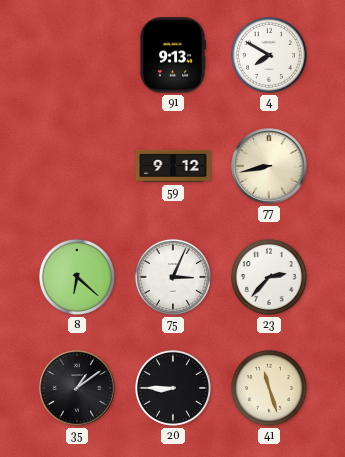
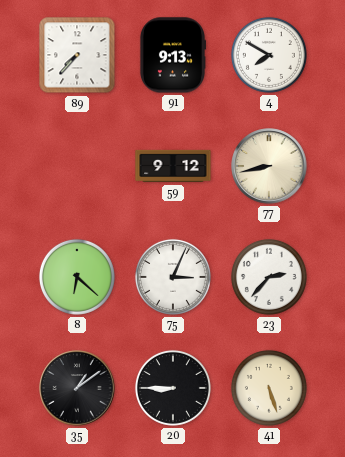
89: none -> 7:37 (77, 55)
41: 11:27 -> 5:27 (269, 388)
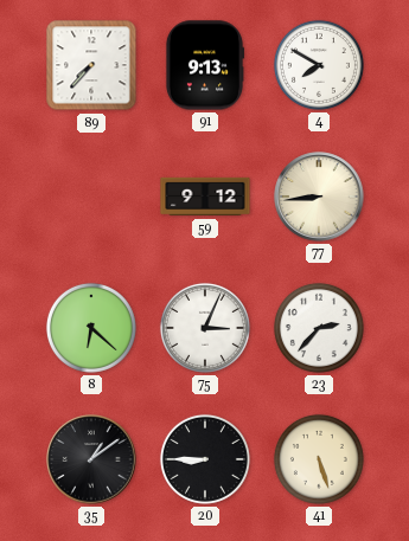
77: 8:43 -> 8:44 (319, 197)
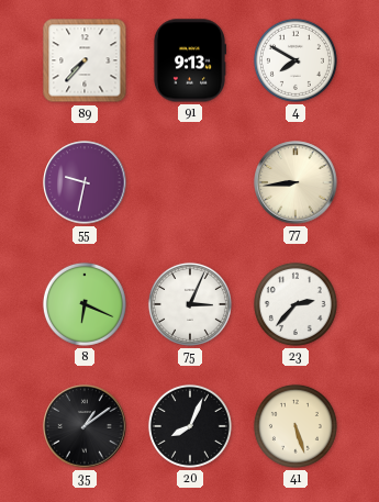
55: none -> 9:32 (85, 182)
59: 9:12 -> none (205, 197)
8: 6:22 -> 6:19 (85, 304)
20: 8:45 -> 8:04 (190, 426)
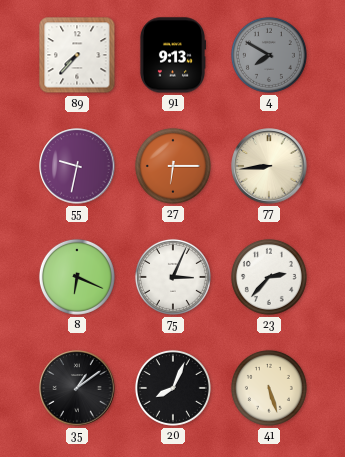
4 dial: white -> grey (269, 55)
27: none -> 6:15 (173, 166)
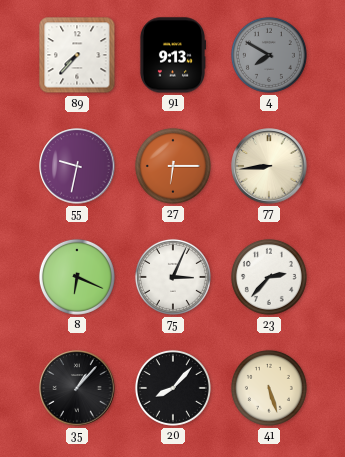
35: 1:09 -> 1:07 (77, 388)
20: 8:04 -> 8:07 (173, 388)
